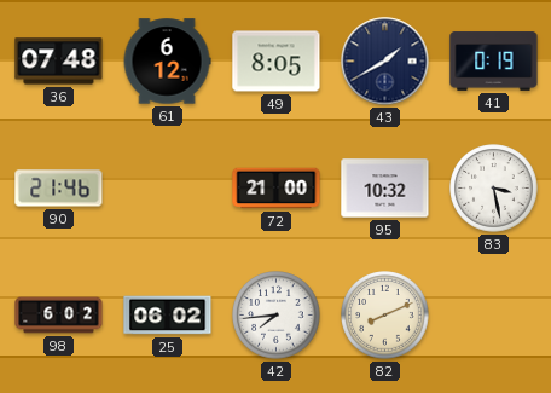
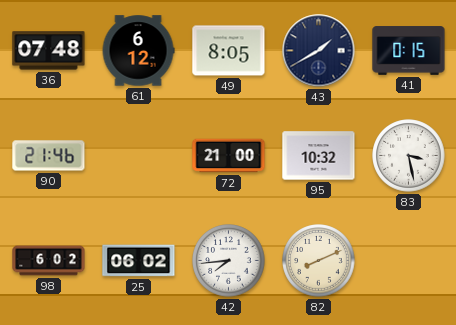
41: 0:19 -> 0:15 (409, 51)
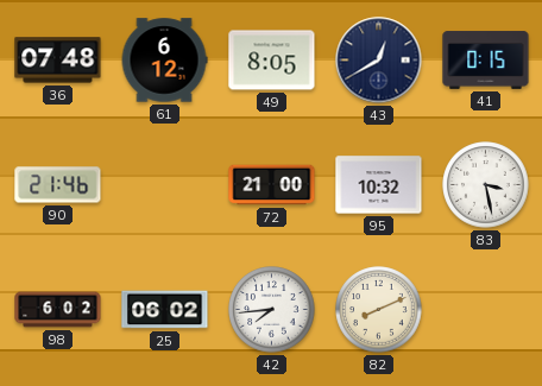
43: 1:40 -> 12:40 (379, 61)
